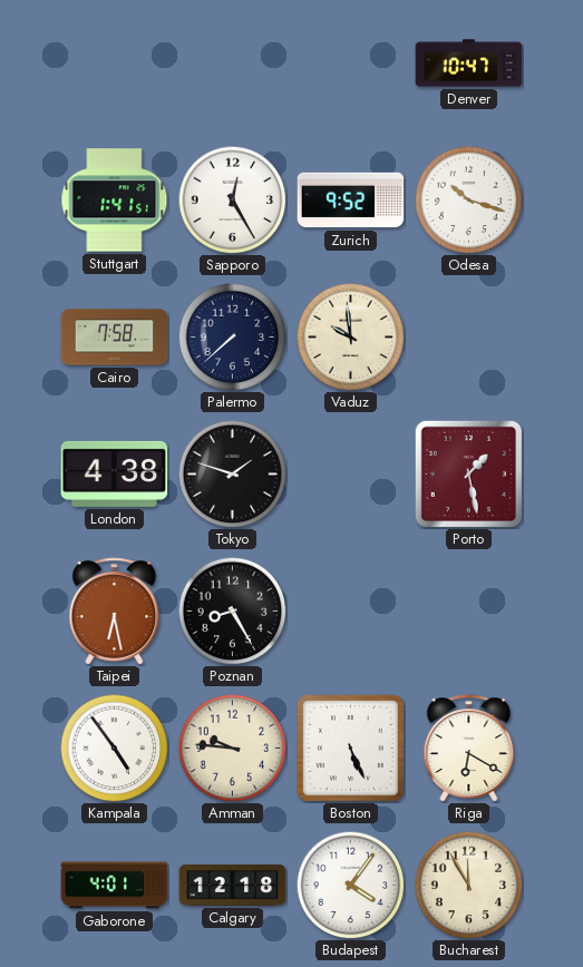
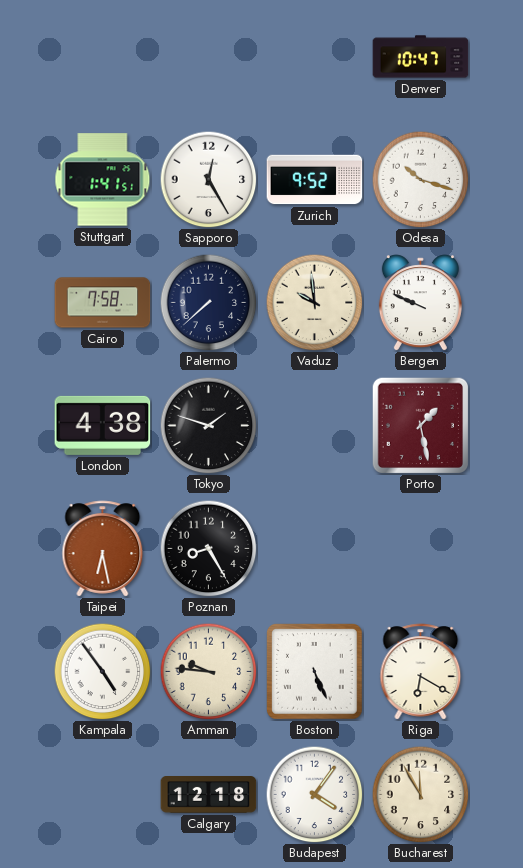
Bergen: none -> 9:49 (420, 303)
Gaborone: 4:01 -> none (115, 886)
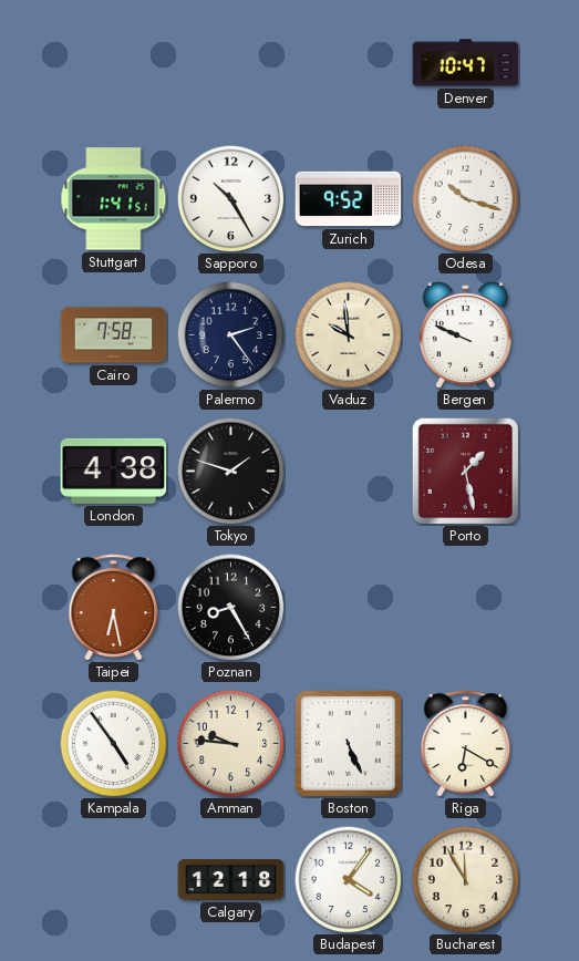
Sapporo: 12:25 -> 10:25 (230, 198)
Palermo: 7:38 -> 2:24 (230, 334)
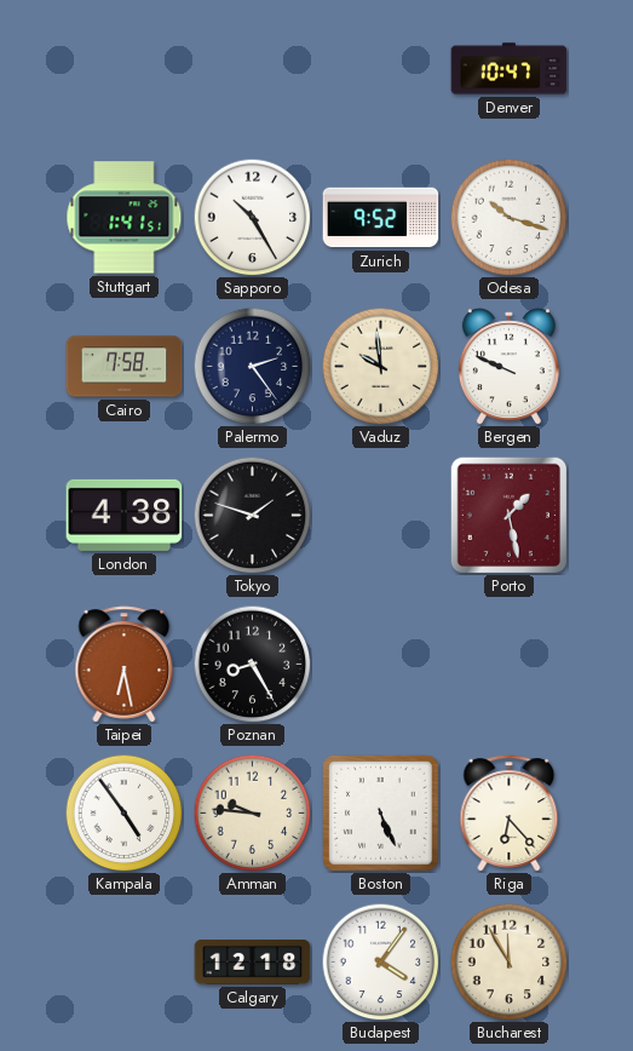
Riga: 6:20 -> 6:23 (510, 814)
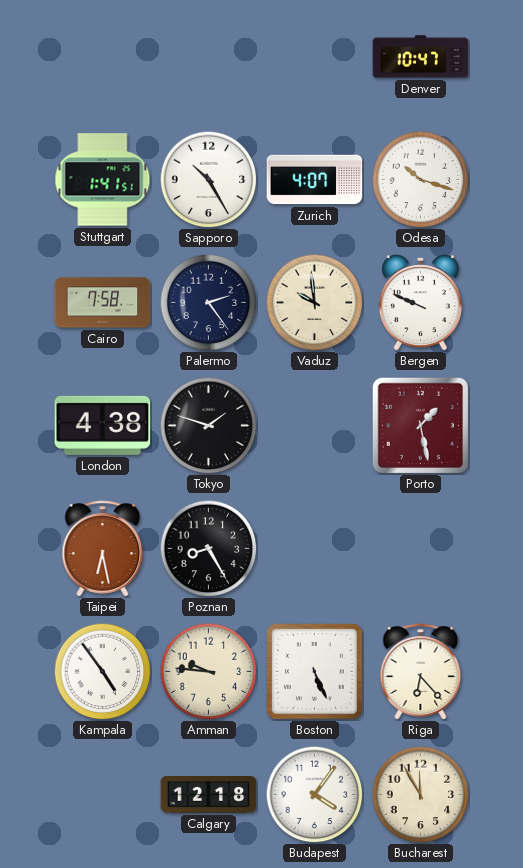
Zurich: 9:52 -> 4:07 (315, 180)
